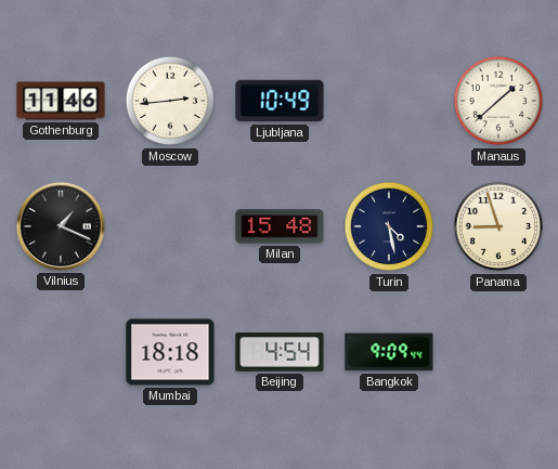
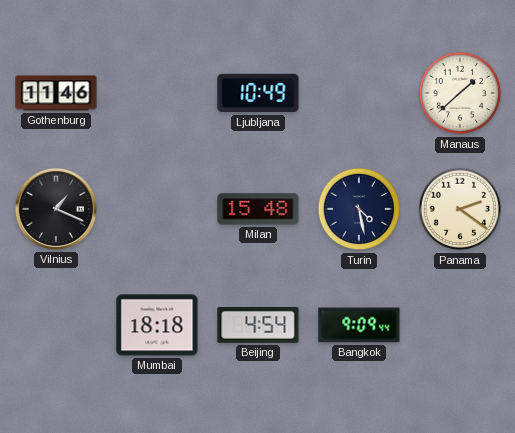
Moscow: 2:44 -> none (170, 101)
Panama: 8:57 -> 2:21 (460, 209)
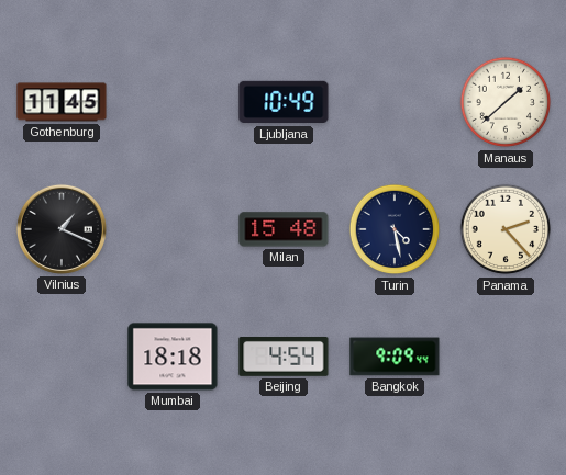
Gothenburg: 11:46 -> 11:45 (62, 102)
Panama: 2:21 -> 2:23 (506, 229)
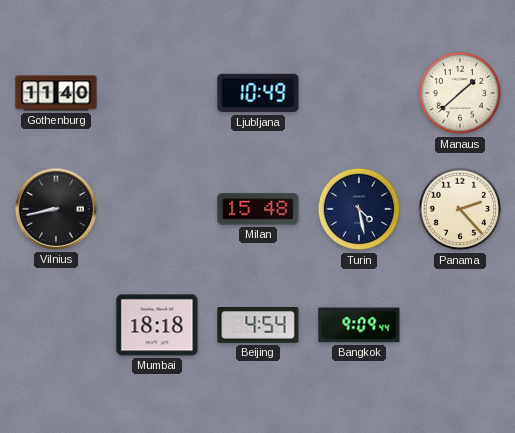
Gothenburg: 11:45 -> 11:40 (56, 93)
Vilnius: 1:19 -> 8:43 (56, 209)
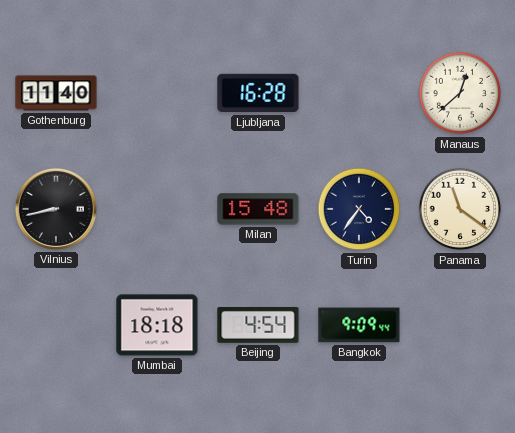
Ljubljana: 10:49 -> 16:28 (258, 93)
Manaus: 1:38 -> 12:38 (460, 93)
Turin: 4:28 -> 4:36 (359, 209)
Panama: 2:23 -> 11:21 (460, 209)
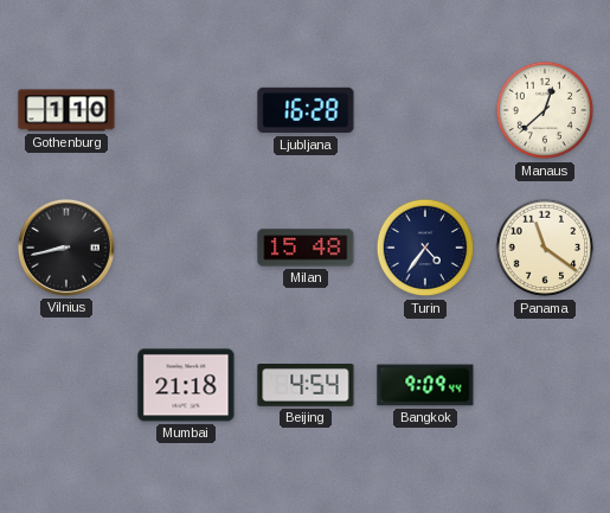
Gothenburg: 11:40 -> 1:10 (66, 110)
Mumbai: 18:18 -> 21:18 (186, 385)
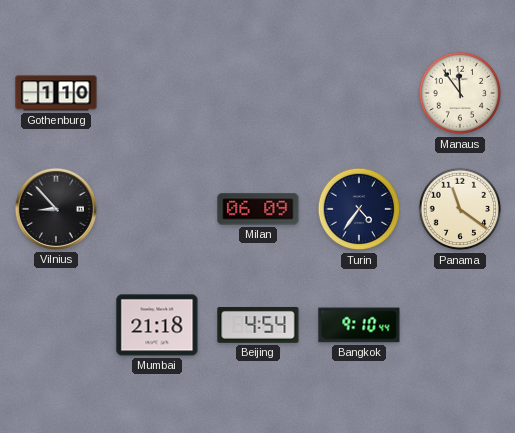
Ljubljana: 16:28 -> none (306, 110)
Manaus: 12:38 -> 11:54 (460, 93)
Vilnius: 8:43 -> 8:53 (56, 209)
Milan: 15:48 -> 06:09 (258, 209)
Bangkok: 9:09 -> 9:10 (359, 325)
